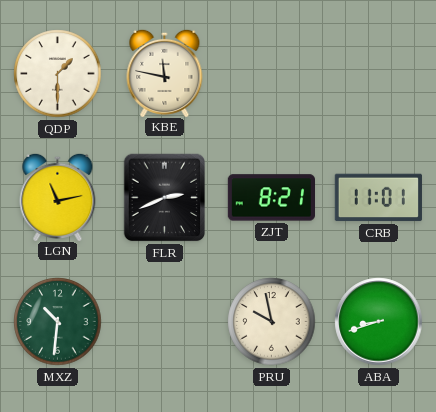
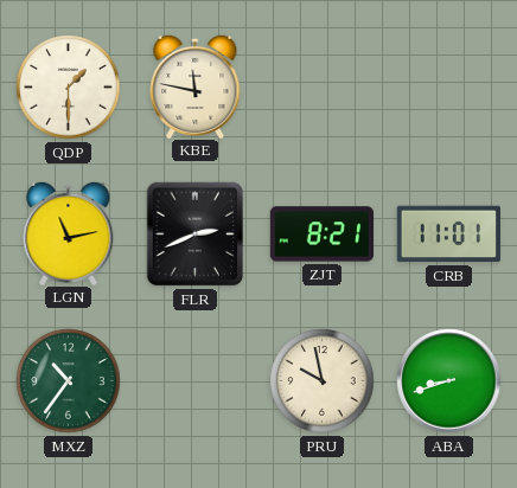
MXZ: 10:31 -> 10:36 (69, 381)
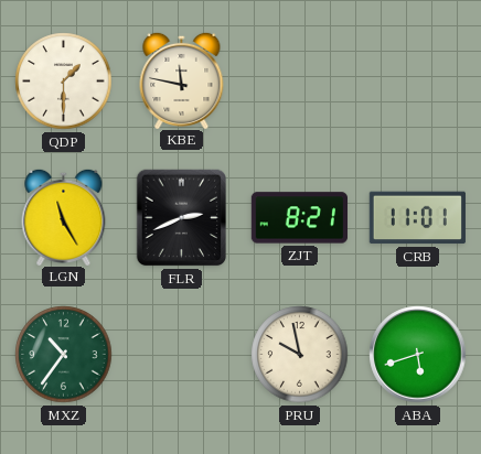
LGN: 11:13 -> 11:25 (64, 216)
ABA: 8:42 -> 5:42 (418, 355)
